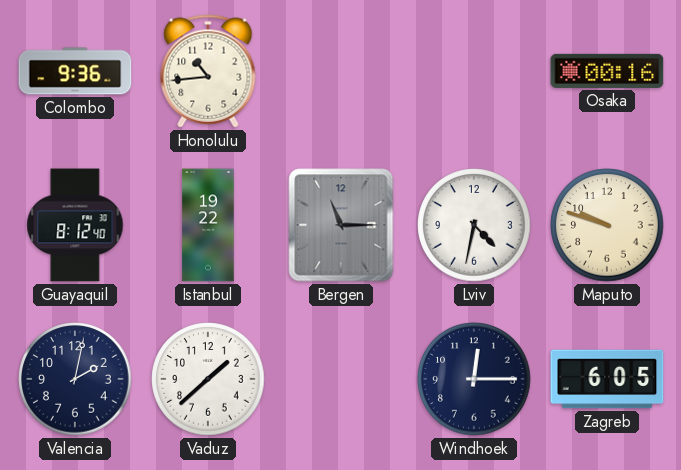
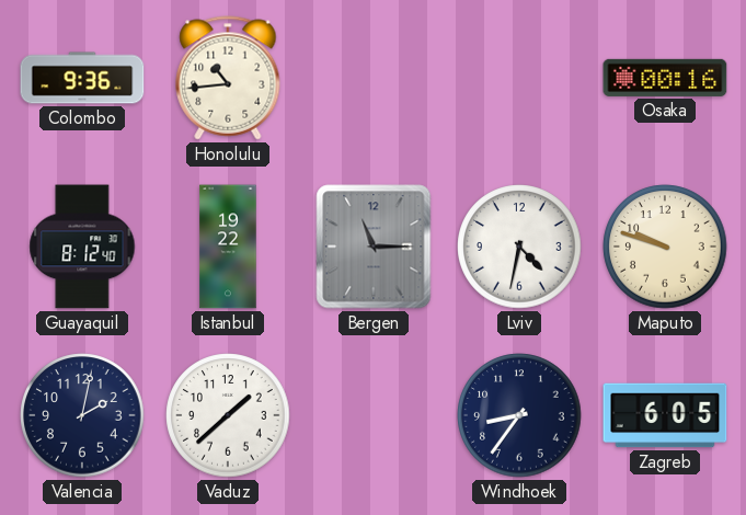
Windhoek: 12:15 -> 8:36 (519, 415)
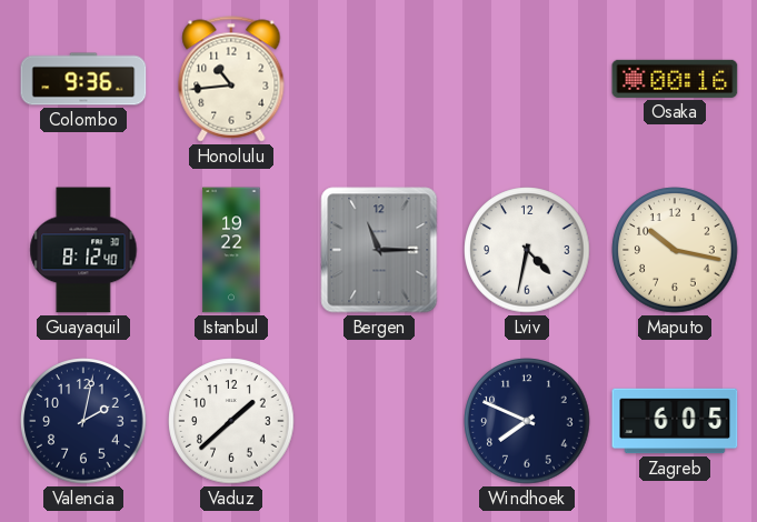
Maputo: 9:48 -> 10:17 (675, 250)
Windhoek: 8:36 -> 7:49 (527, 421)
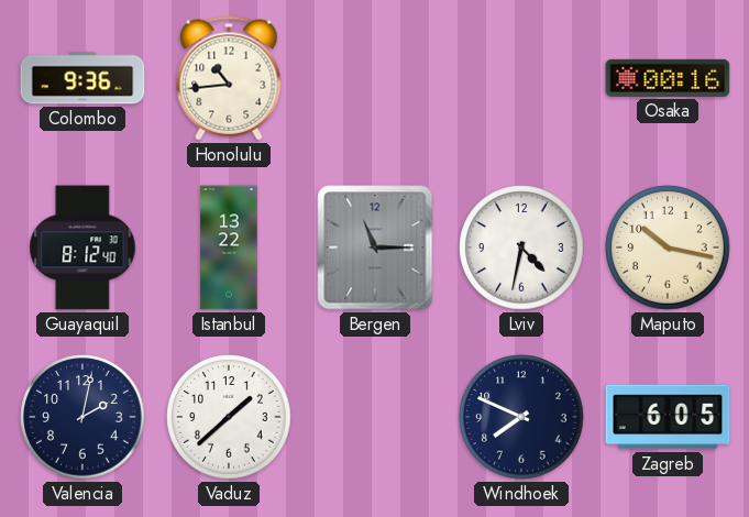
Istanbul: 19:22 -> 13:22 (229, 248)
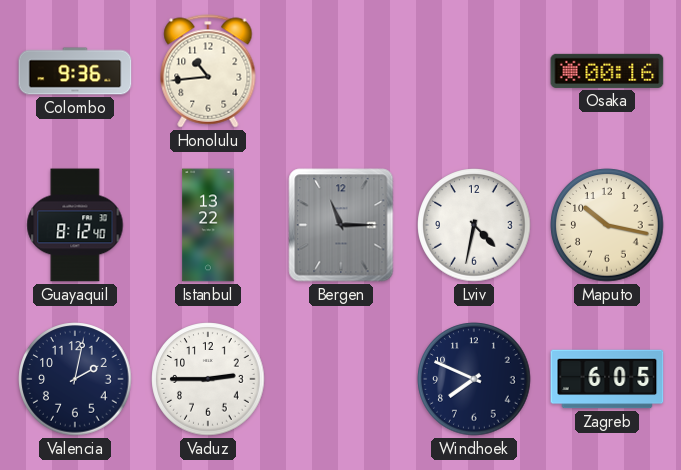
Vaduz: 1:38 -> 2:45 (208, 379)
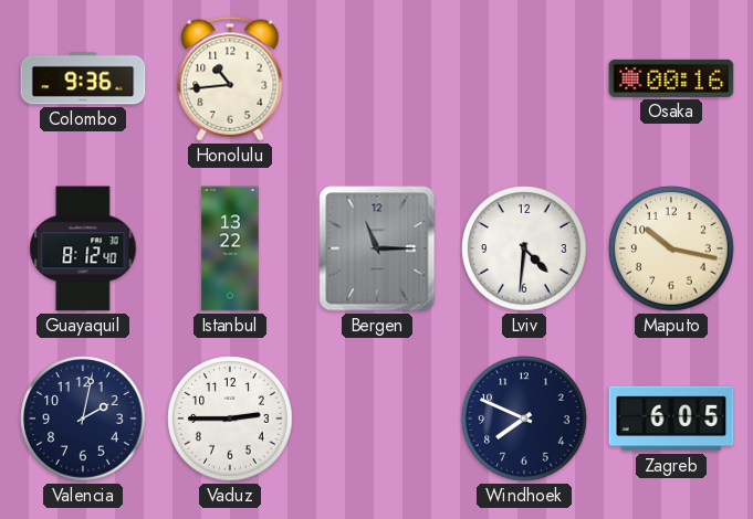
Lviv: 4:32 -> 4:31 (524, 248)
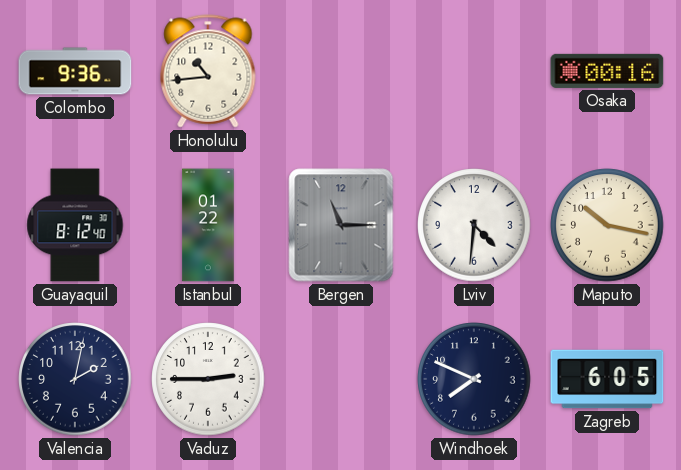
Istanbul: 13:22 -> 01:22 (208, 225)
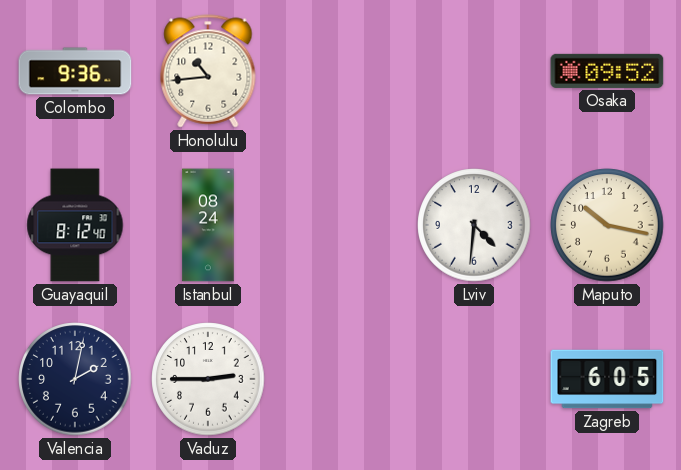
Osaka: 00:16 -> 09:52 (607, 71)
Istanbul: 01:22 -> 08:24 (208, 225)
Bergen: 11:15 -> none (341, 225)
Windhoek: 7:49 -> none (474, 379)
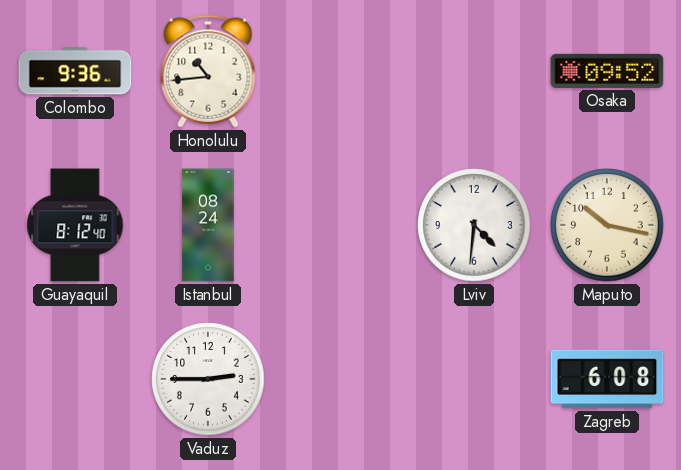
Valencia: 2:02 -> none (75, 379)
Zagreb: 6:05 -> 6:08 (607, 379)
